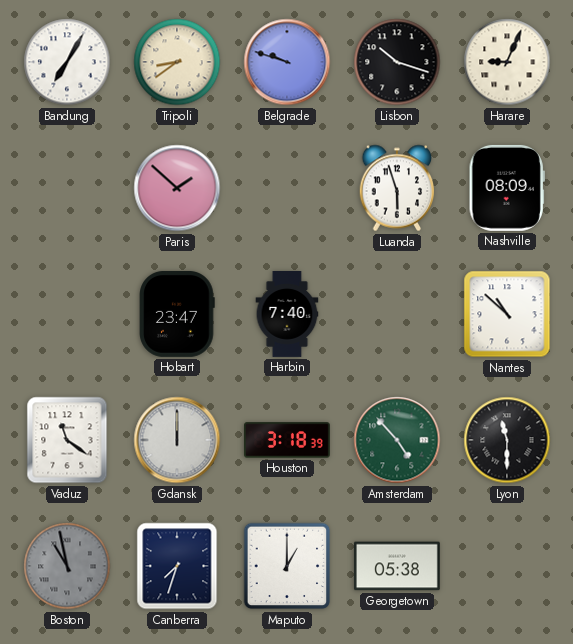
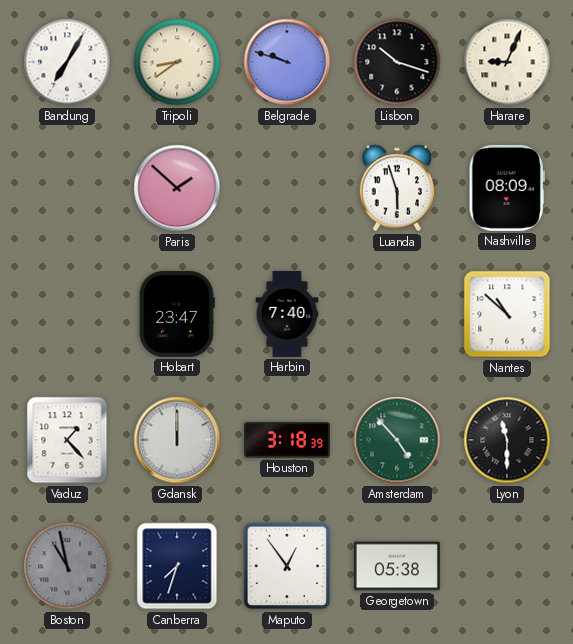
Vaduz: 11:21 -> 1:23 (67, 440)
Maputo: 1:00 -> 12:54 (287, 566)
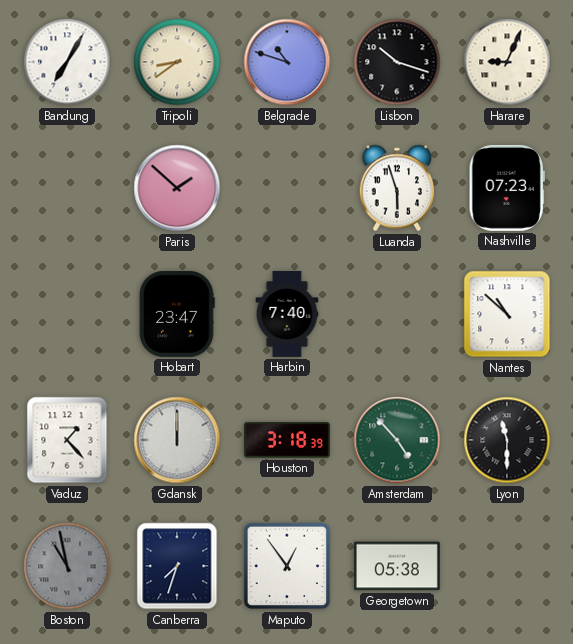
Belgrade: 9:48 -> 10:48 (287, 62)
Nashville: 08:09 -> 07:23 (507, 188)
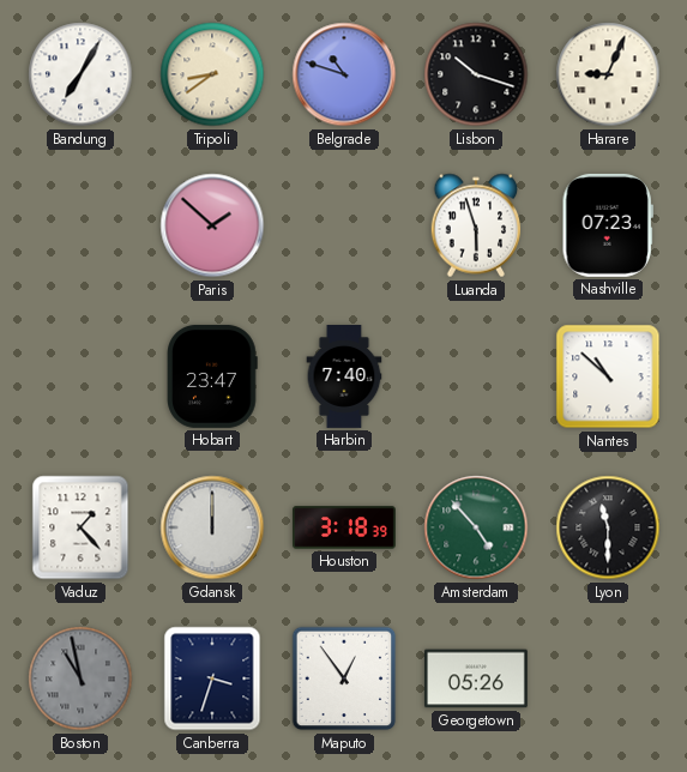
Canberra: 7:33 -> 3:33 (212, 678)
Georgetown: 05:38 -> 05:26 (476, 678)
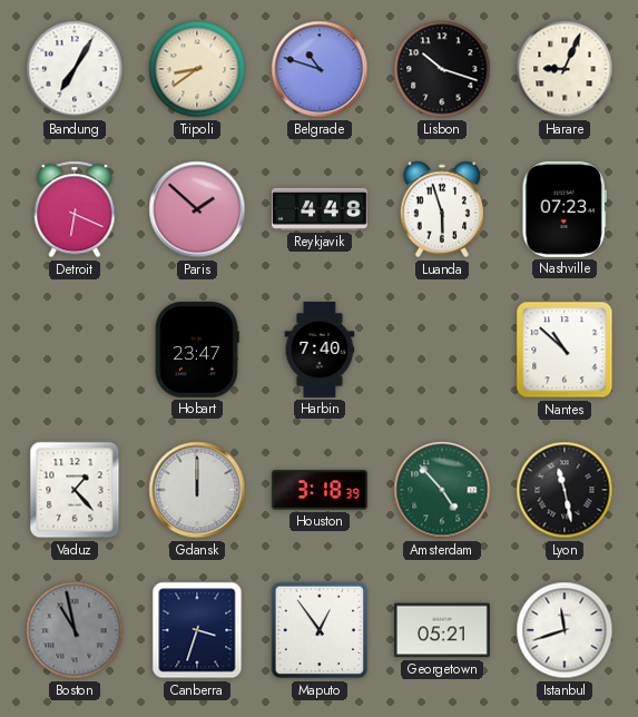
Detroit: none -> 6:19 (75, 209)
Reykjavik: none -> 4:48 (320, 209)
Lyon: 11:30 -> 11:28 (565, 490)
Georgetown: 05:26 -> 05:21 (442, 630)
Istanbul: none -> 11:42 (565, 630)
